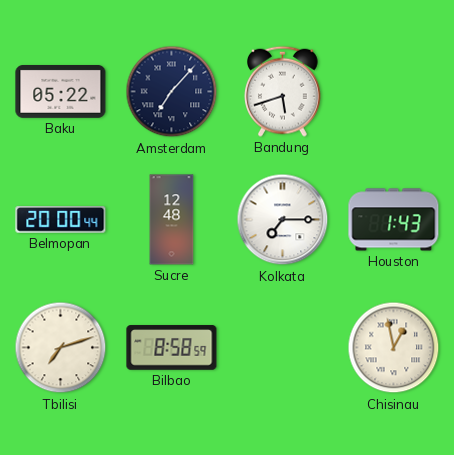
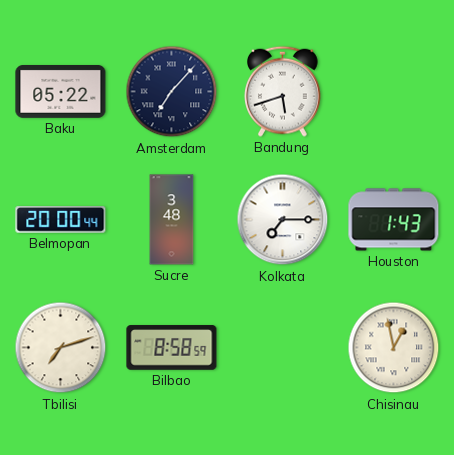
Sucre: 12:48 -> 3:48 (172, 220)
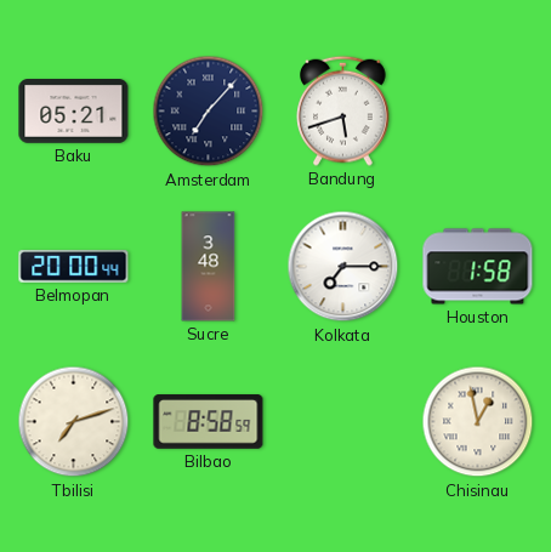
Baku: 05:22 -> 05:21 (74, 112)
Houston: 1:43 -> 1:58 (478, 267)
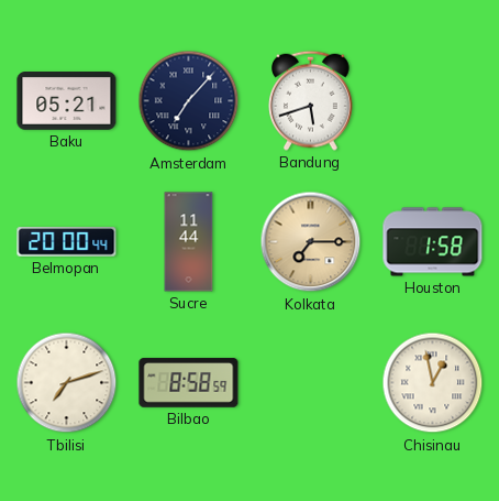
Sucre: 3:48 -> 11:44 (189, 242)
Kolkata dial: white -> champagne (311, 242)
